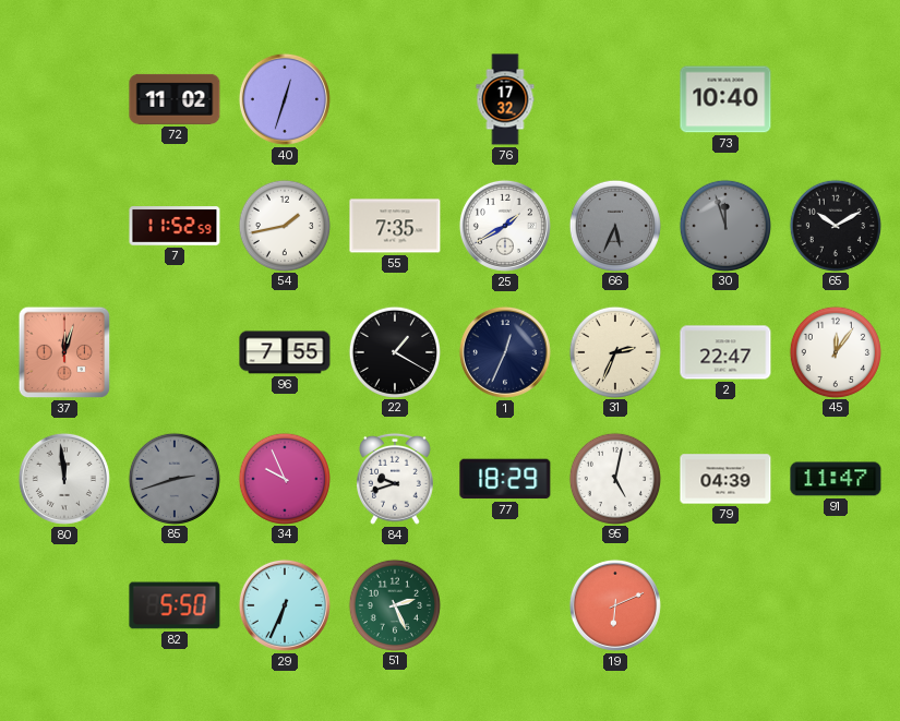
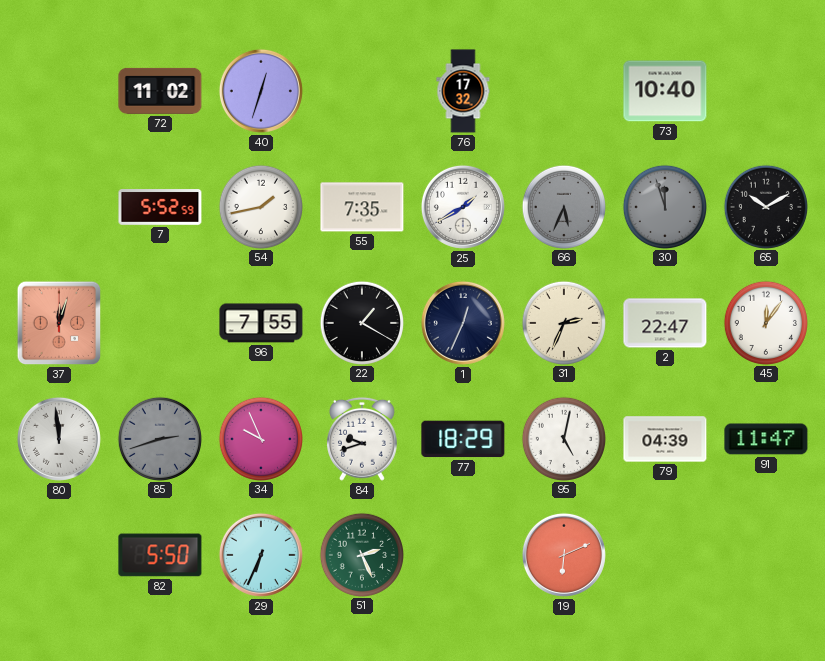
7: 11:52 -> 5:52 (160, 207)
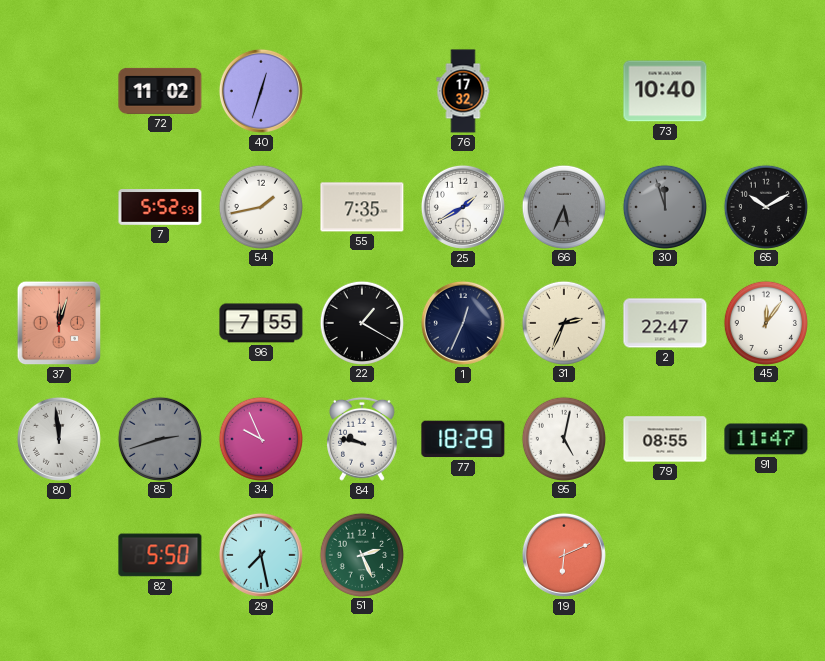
84: 9:42 -> 9:47 (363, 439)
79: 04:39 -> 08:55 (665, 439)
29: 6:34 -> 7:28 (261, 555)
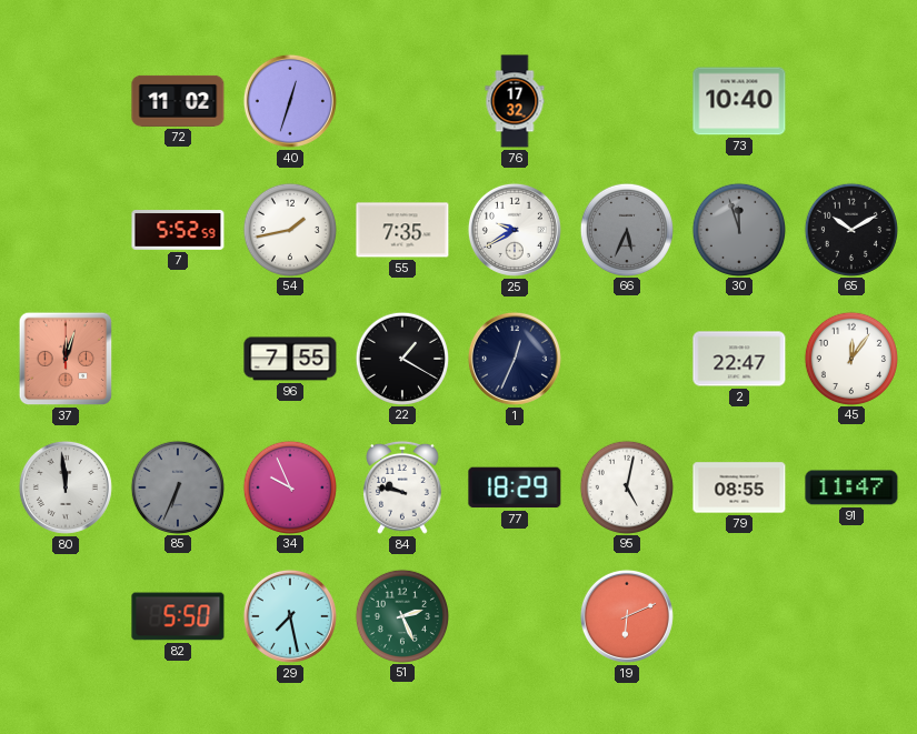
25: 1:40 -> 9:40 (515, 230)
31: 2:34 -> none (563, 322)
85: 2:42 -> 6:34 (177, 486)
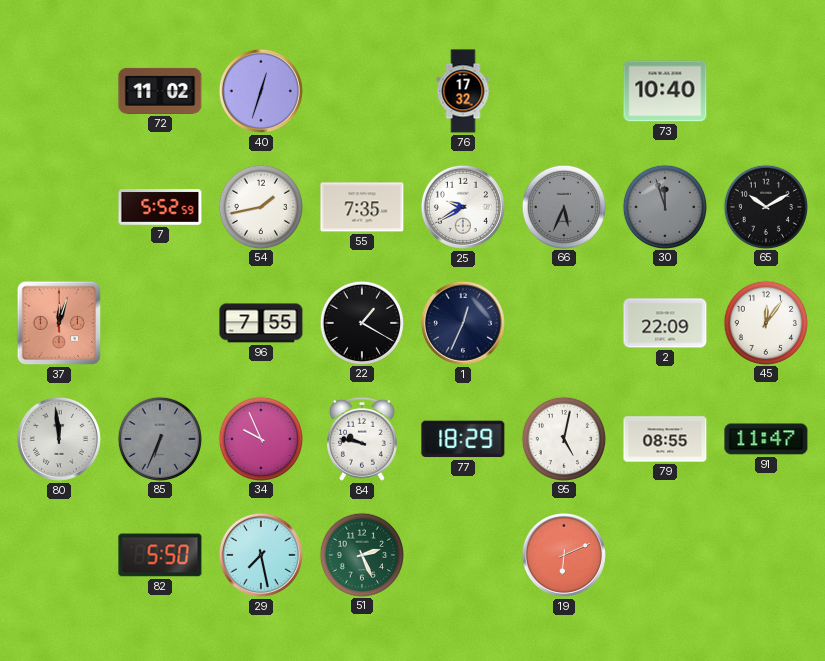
2: 22:47 -> 22:09 (665, 323)
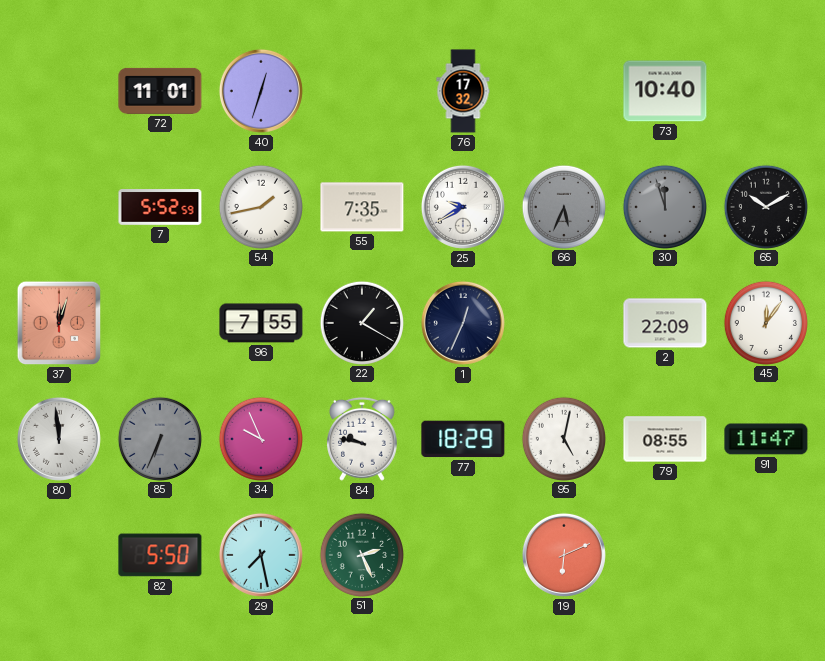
72: 11:02 -> 11:01 (160, 91)
